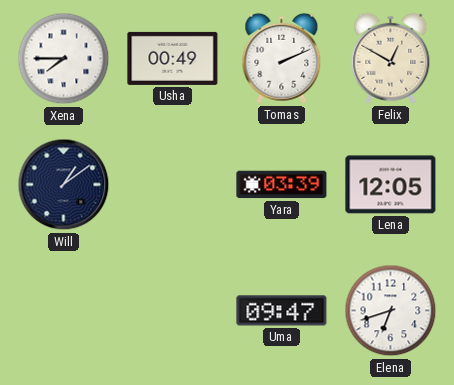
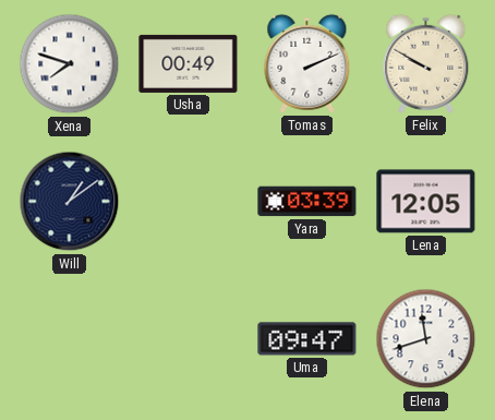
Xena: 7:45 -> 7:48 (70, 64)
Felix: 12:50 -> 9:50 (426, 63)
Elena: 6:42 -> 11:42 (426, 339)
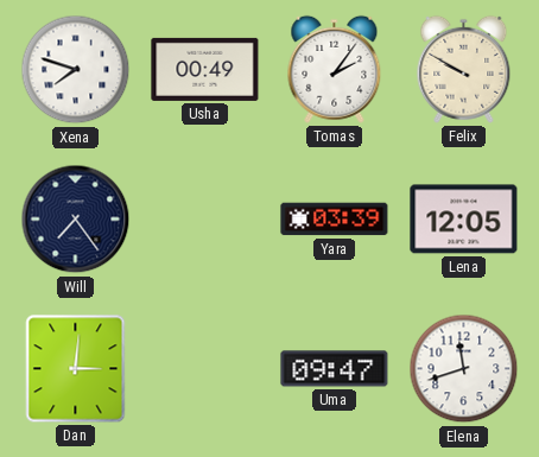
Tomas: 2:11 -> 2:06 (335, 69)
Will: 1:09 -> 7:24 (76, 220)
Dan: none -> 3:01 (76, 369)
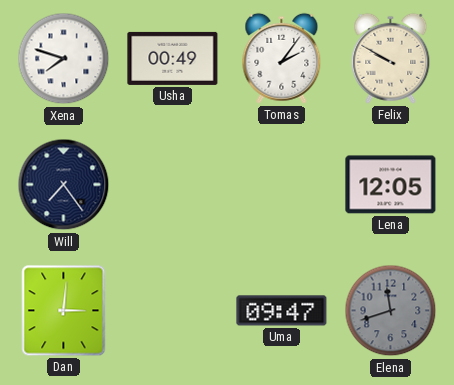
Yara: 03:39 -> none (335, 220)
Elena dial: white -> grey (391, 311)
